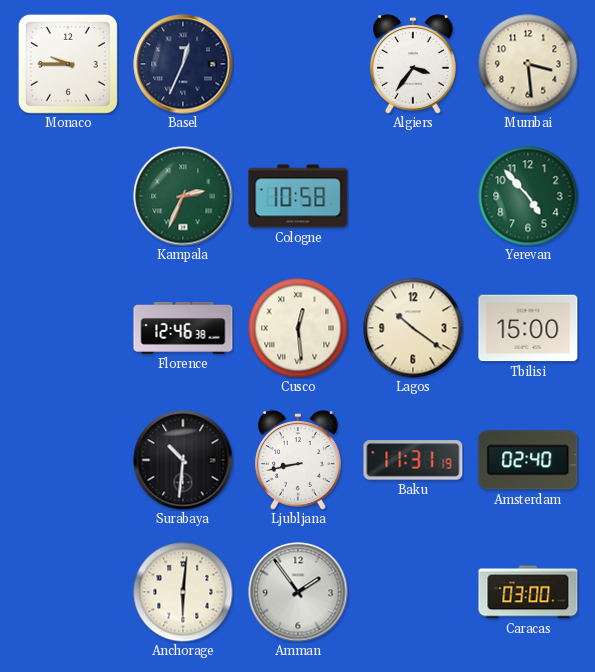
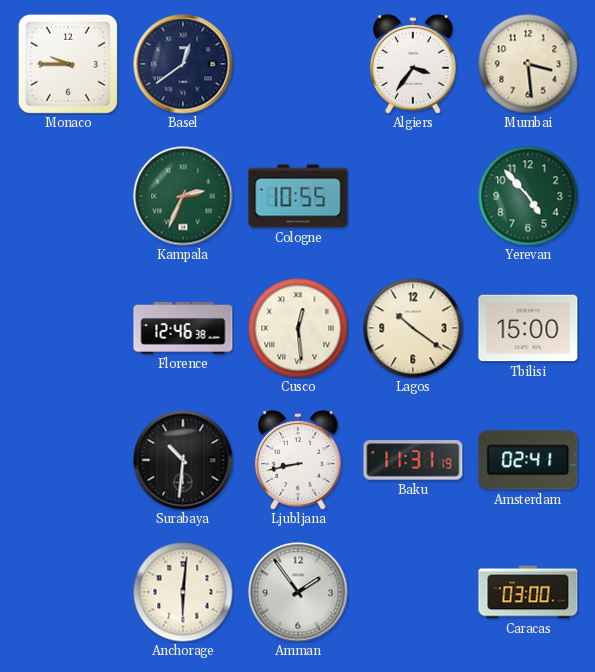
Basel: 12:34 -> 12:39 (183, 64)
Cologne: 10:58 -> 10:55 (298, 196)
Amsterdam: 02:40 -> 02:41 (528, 460)
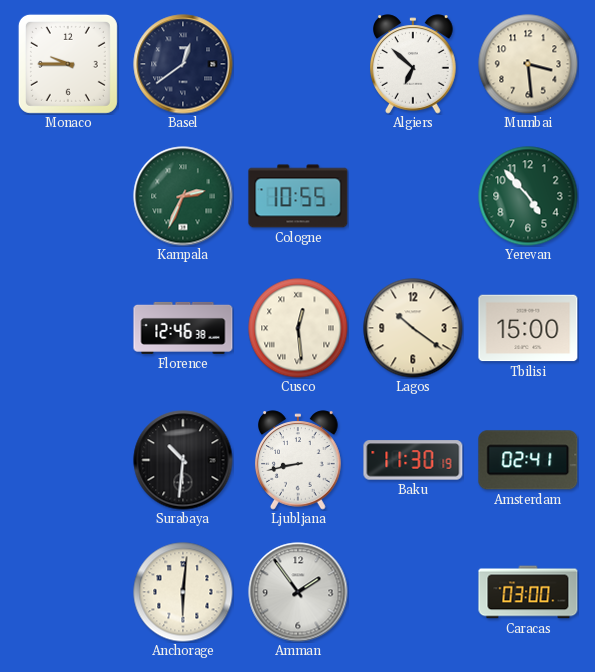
Algiers: 3:36 -> 6:52 (414, 64)
Baku: 11:31 -> 11:30 (413, 460)
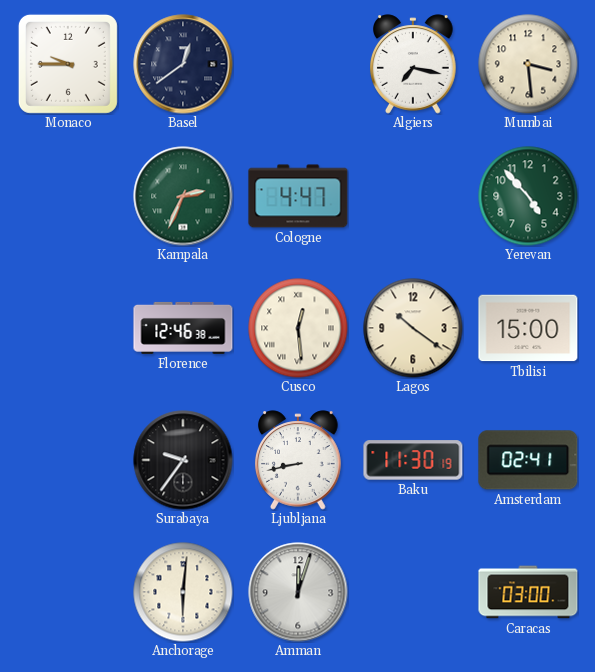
Algiers: 6:52 -> 7:17 (414, 64)
Cologne: 10:55 -> 4:47 (298, 196)
Surabaya: 10:31 -> 9:36 (183, 460)
Amman: 1:54 -> 12:03 (298, 592)
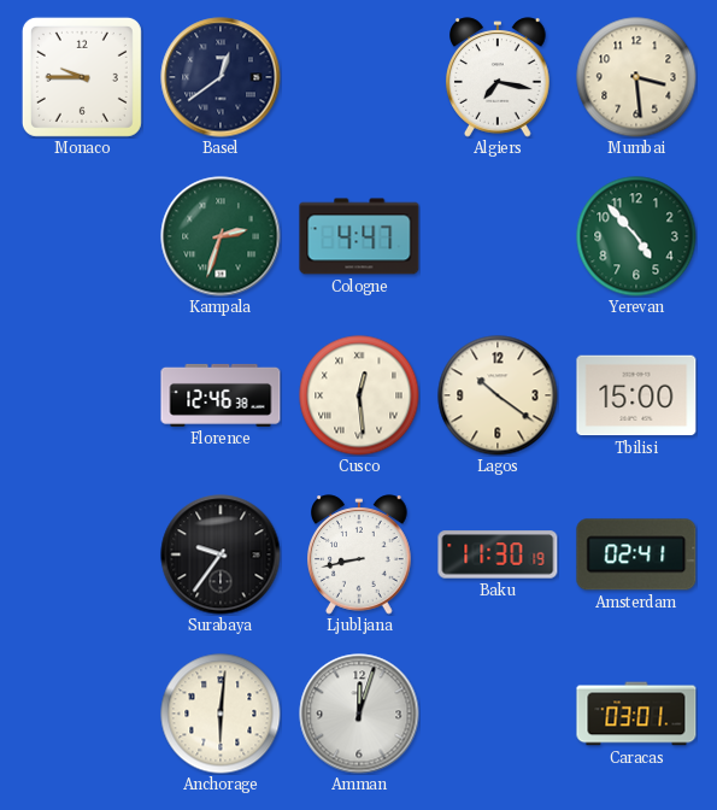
Kampala: 2:34 -> 2:33 (221, 236)
Caracas: 03:00 -> 03:01 (636, 714)
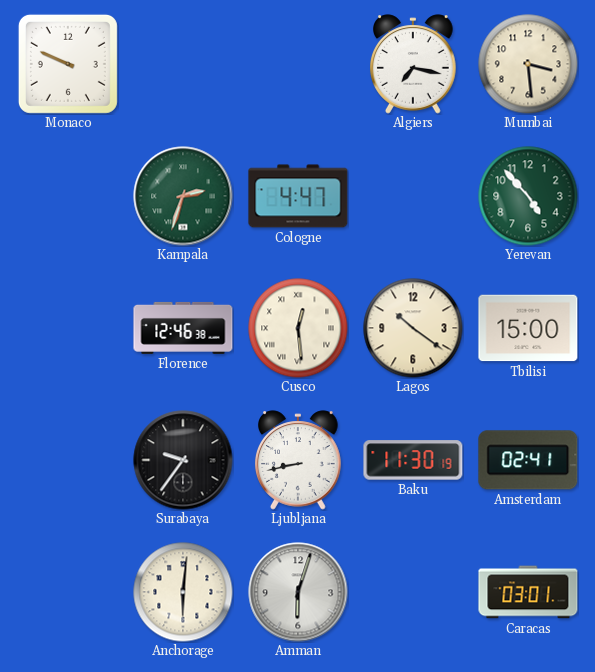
Monaco: 9:45 -> 9:49 (68, 64)
Basel: 12:39 -> none (221, 77)
Amman: 12:03 -> 6:03 (298, 592)
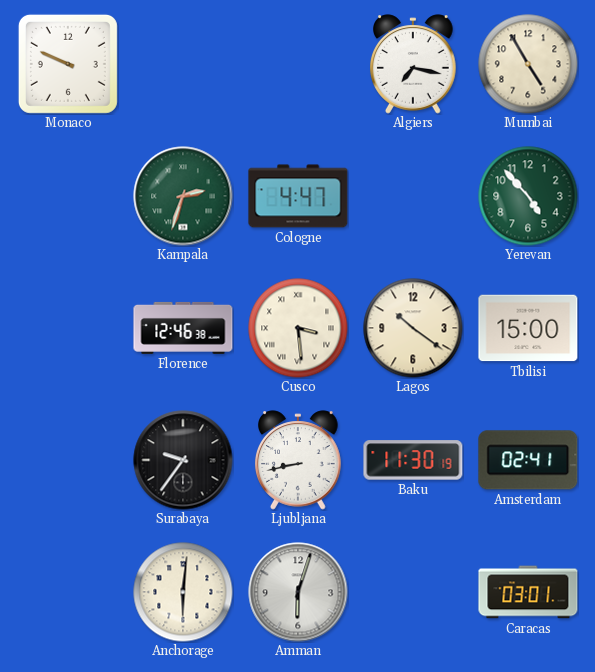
Mumbai: 3:29 -> 4:55 (528, 64)
Cusco: 12:29 -> 3:29 (298, 328)
